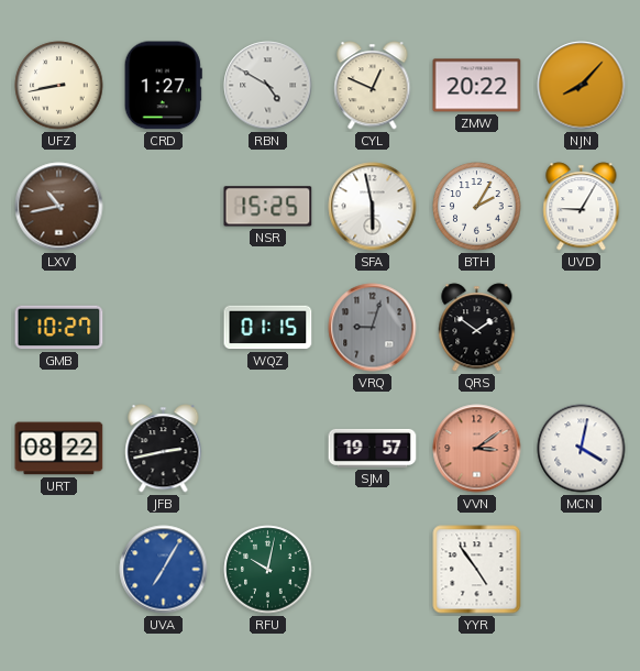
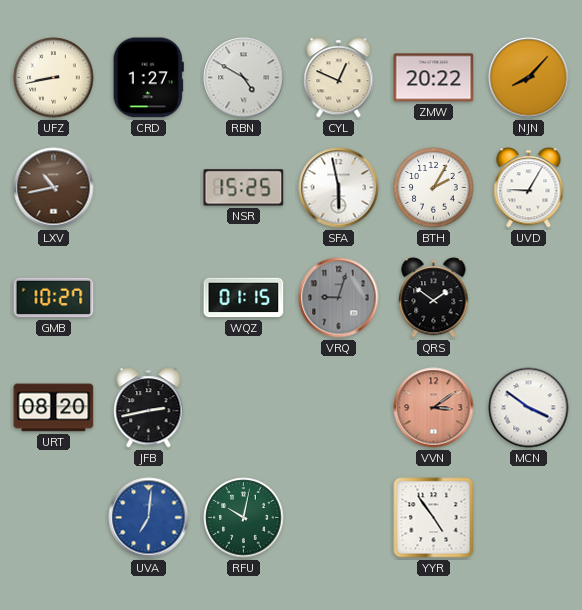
URT: 08:22 -> 08:20 (54, 408)
SJM: 19:57 -> none (373, 448)
MCN: 4:02 -> 3:51 (529, 408)
UVA: 7:05 -> 7:01 (149, 518)
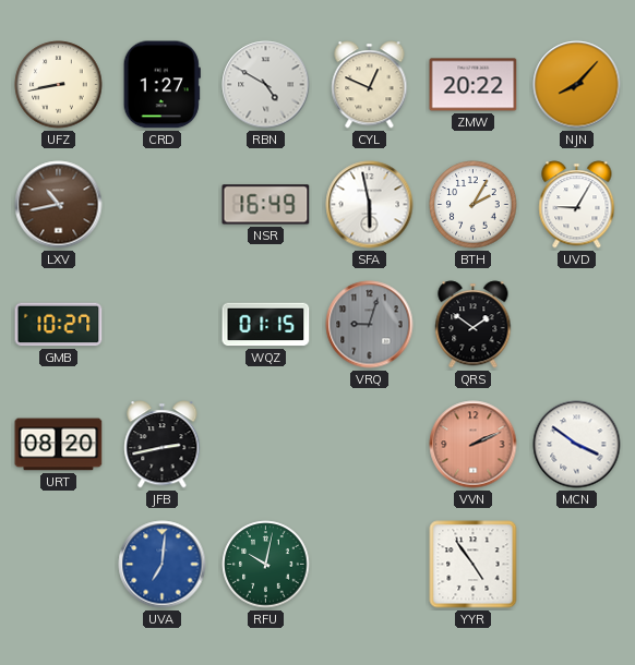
NSR: 15:25 -> 16:49 (266, 205)
VVN: 3:09 -> 2:11 (474, 445)
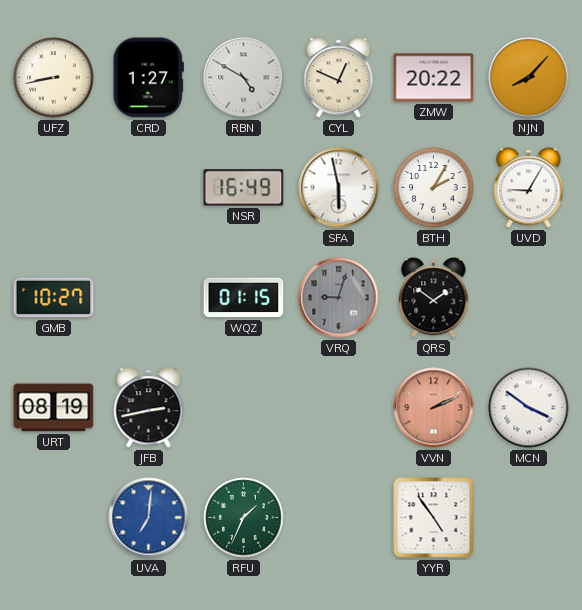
LXV: 10:43 -> none (59, 205)
URT: 08:20 -> 08:19 (54, 408)
RFU: 10:02 -> 1:34 (244, 518)
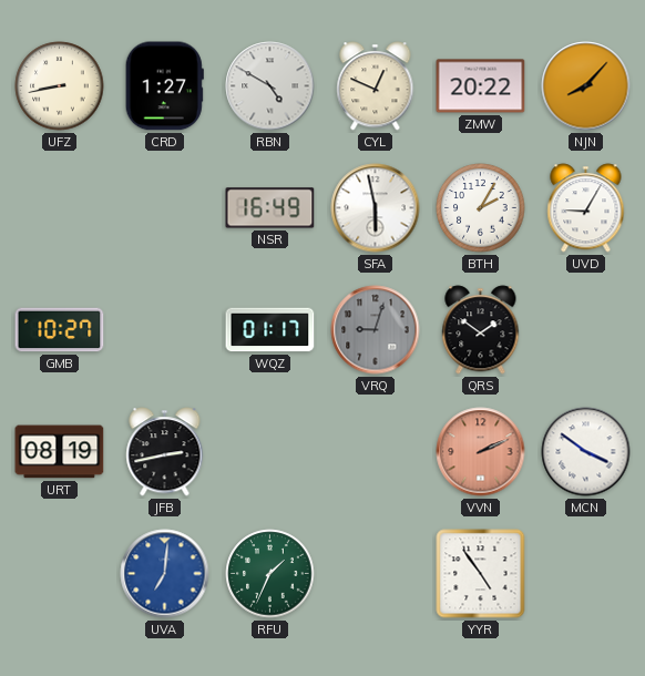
WQZ: 01:15 -> 01:17 (270, 330)
